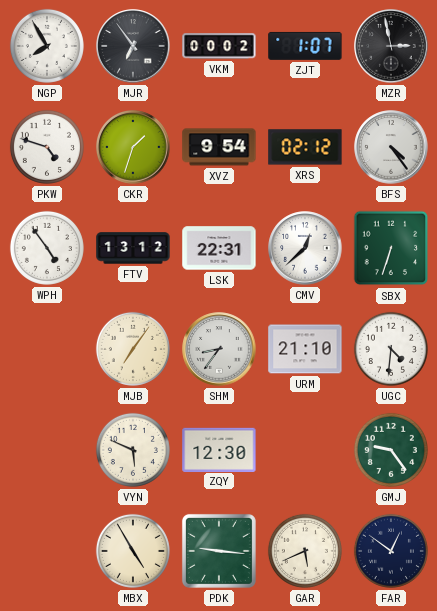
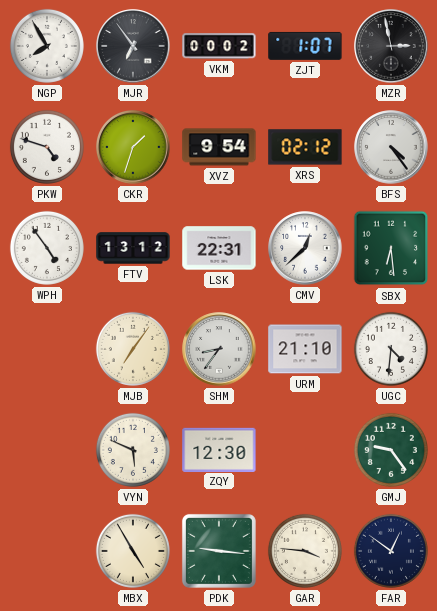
SBX: 6:33 -> 6:29 (391, 248)
GAR: 5:41 -> 3:46 (305, 551)
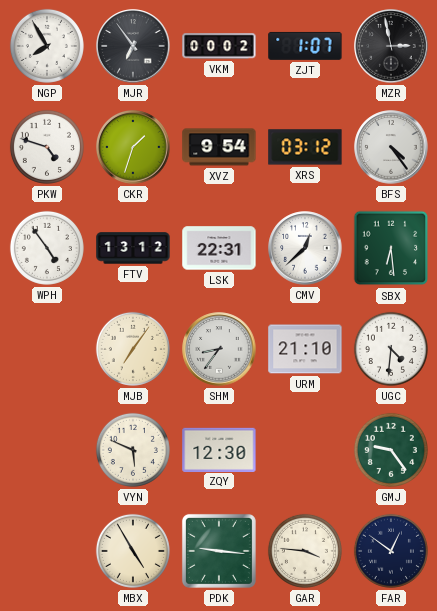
XRS: 02:12 -> 03:12 (305, 147)
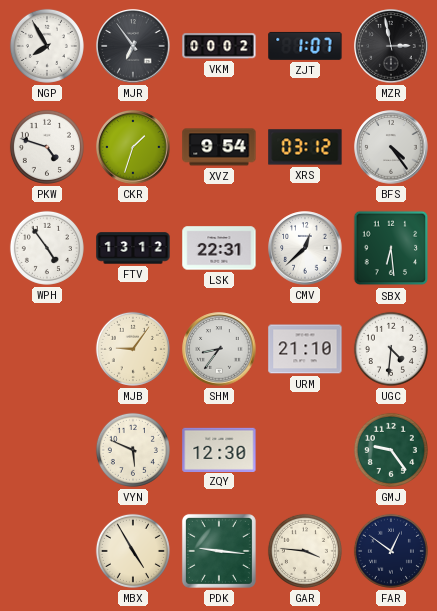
MJB: 7:06 -> 9:06 (133, 349)
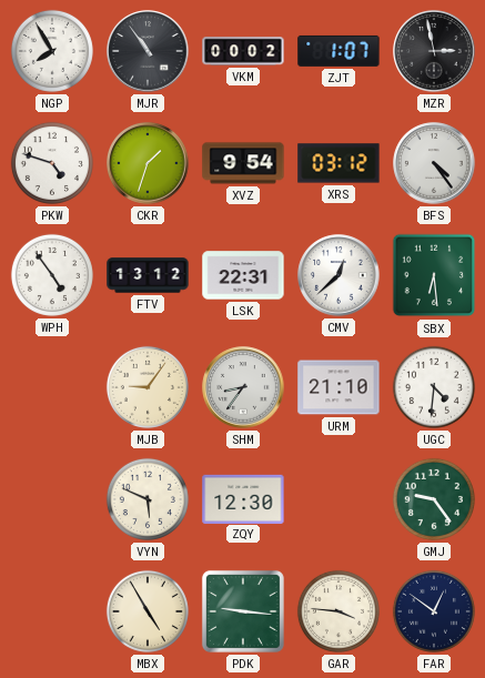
MJR: 6:54 -> 10:54 (148, 51)
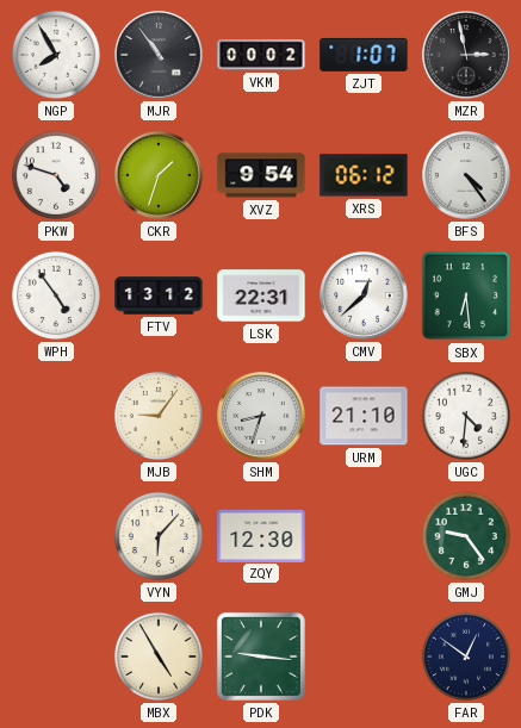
XRS: 03:12 -> 06:12 (364, 175)
SHM: 8:36 -> 8:33 (261, 416)
VYN: 5:49 -> 6:07 (159, 536)
GAR: 3:46 -> none (339, 611)
